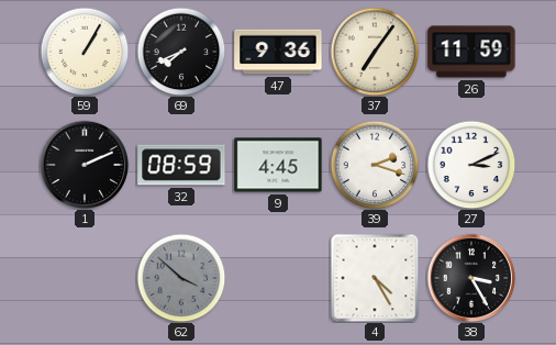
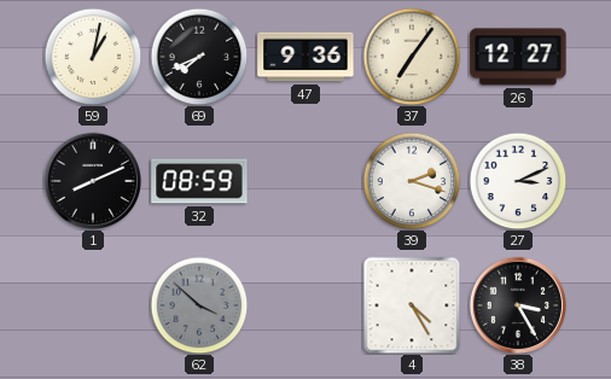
59: 1:05 -> 1:02 (93, 57)
26: 11:59 -> 12:27 (518, 57)
1: 2:11 -> 8:11 (93, 181)
9: 4:45 -> none (278, 165)
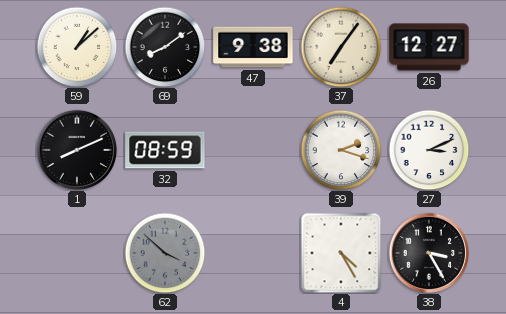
59: 1:02 -> 1:08 (77, 47)
69: 7:41 -> 8:09 (165, 47)
47: 9:36 -> 9:38 (253, 47)
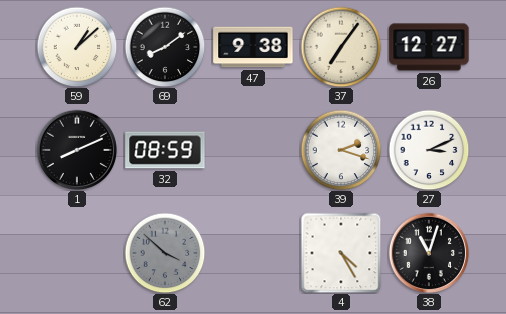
38: 3:25 -> 11:03 (429, 253)
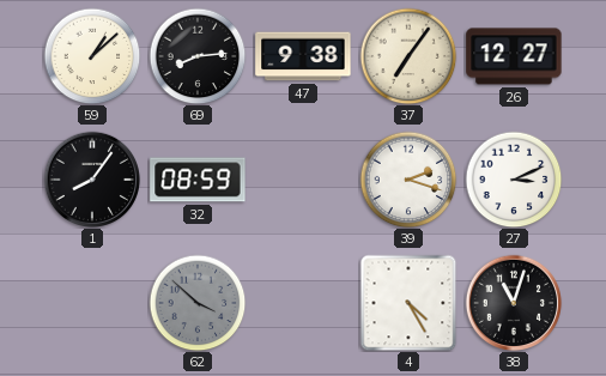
69: 8:09 -> 8:14 (198, 56)
1: 8:11 -> 8:06 (92, 180)
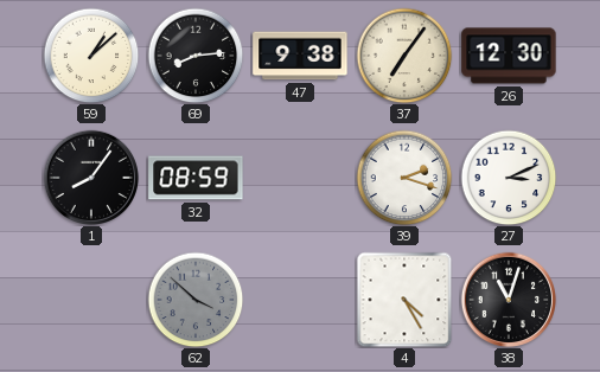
26: 12:27 -> 12:30 (509, 56)
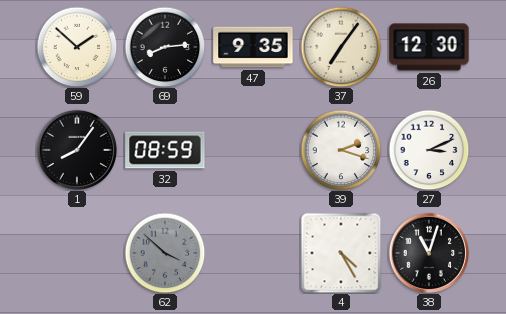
59: 1:08 -> 1:52 (77, 47)
47: 9:38 -> 9:35 (253, 47)
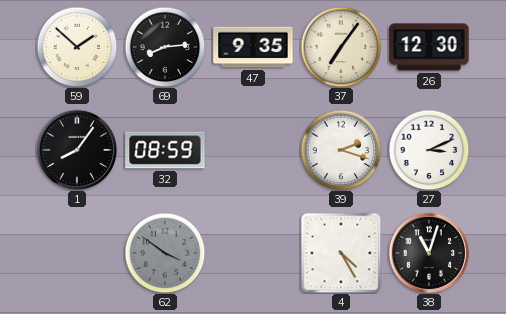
62: 3:52 -> 3:51 (165, 253)
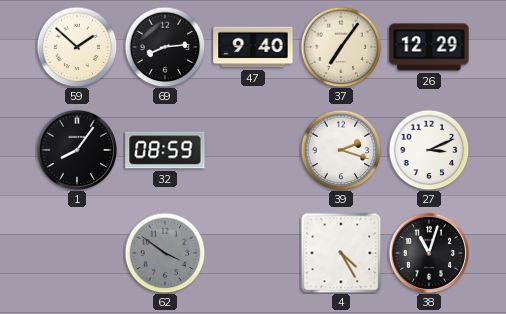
47: 9:35 -> 9:40 (253, 47)
26: 12:30 -> 12:29 (429, 47)
